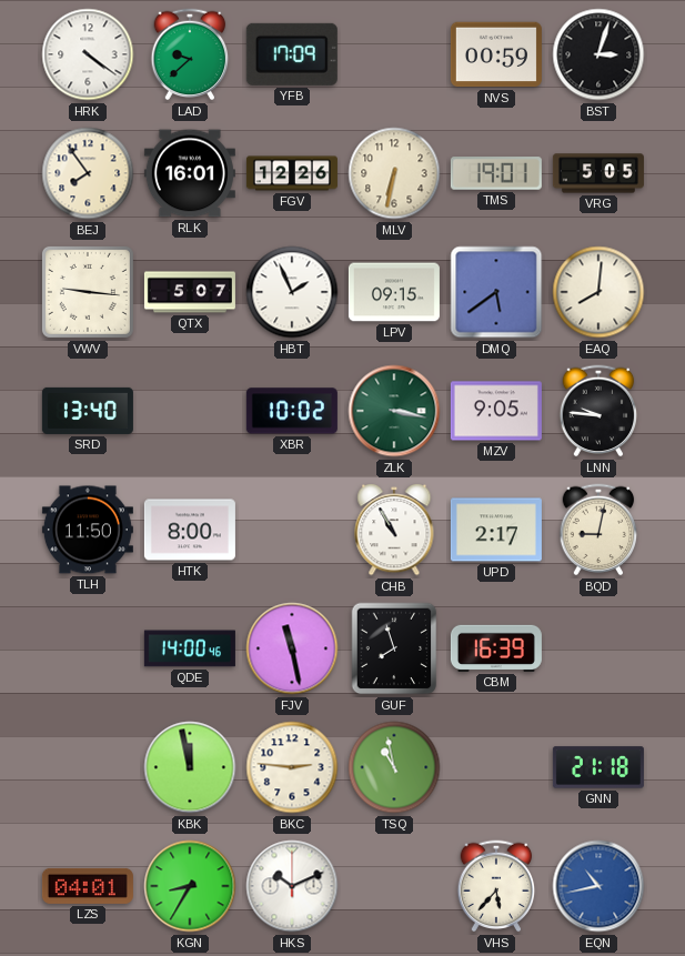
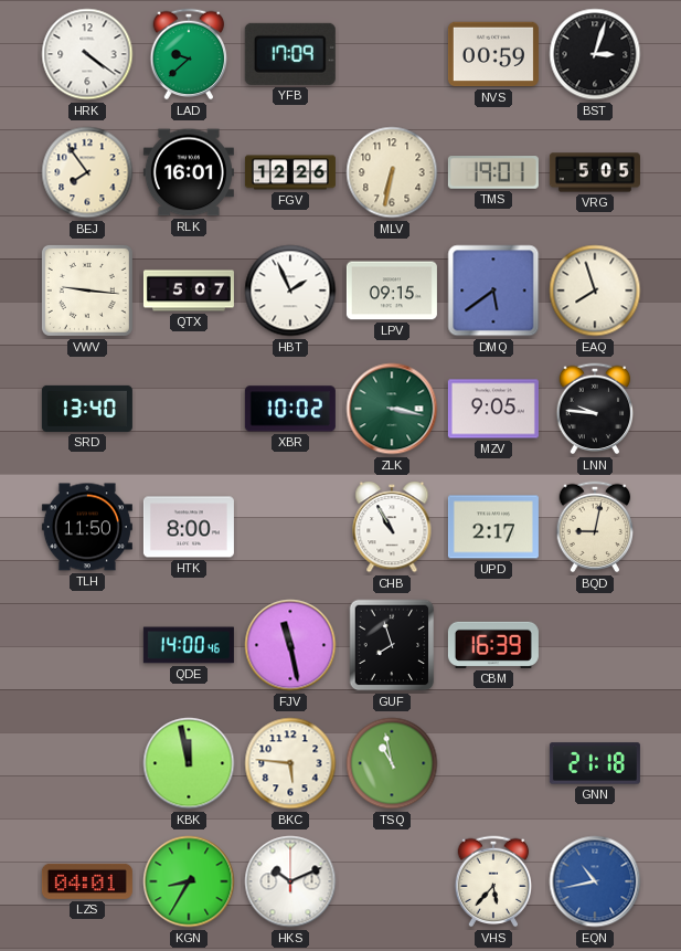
EAQ: 8:01 -> 7:57 (595, 290)
BKC: 2:46 -> 5:46 (290, 763)
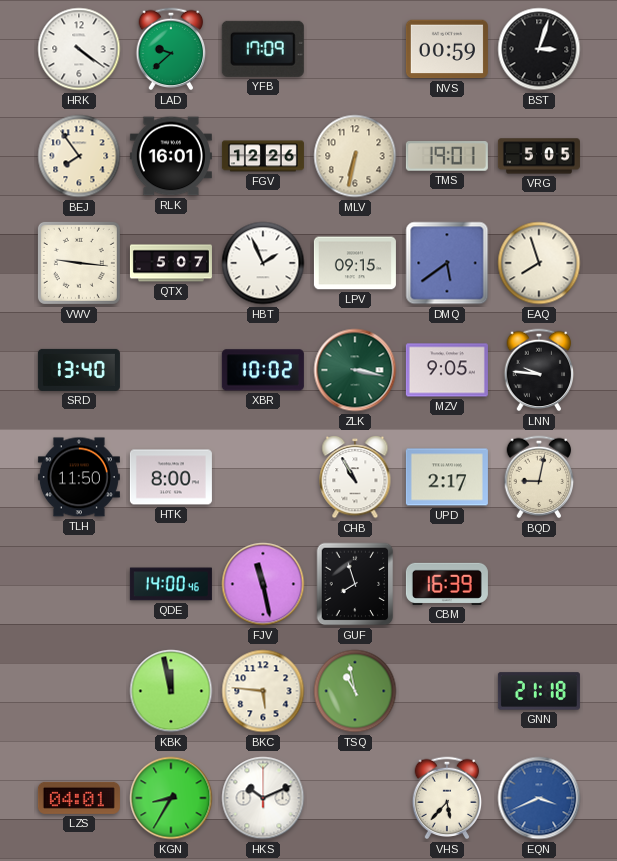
EQN: 10:43 -> 3:41 (539, 798)
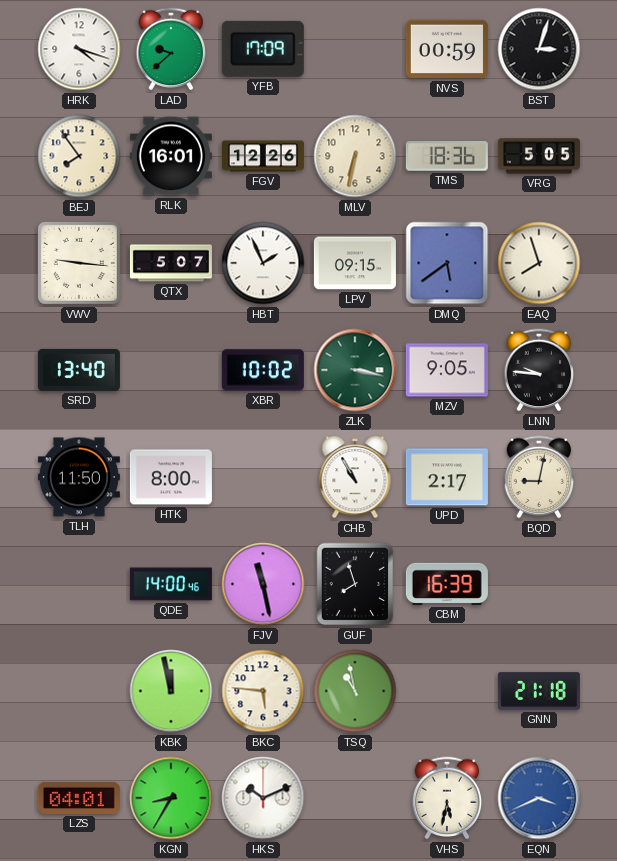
HRK: 4:21 -> 4:18 (79, 49)
TMS: 19:01 -> 18:36 (447, 156)
VHS: 5:37 -> 5:32 (447, 798)
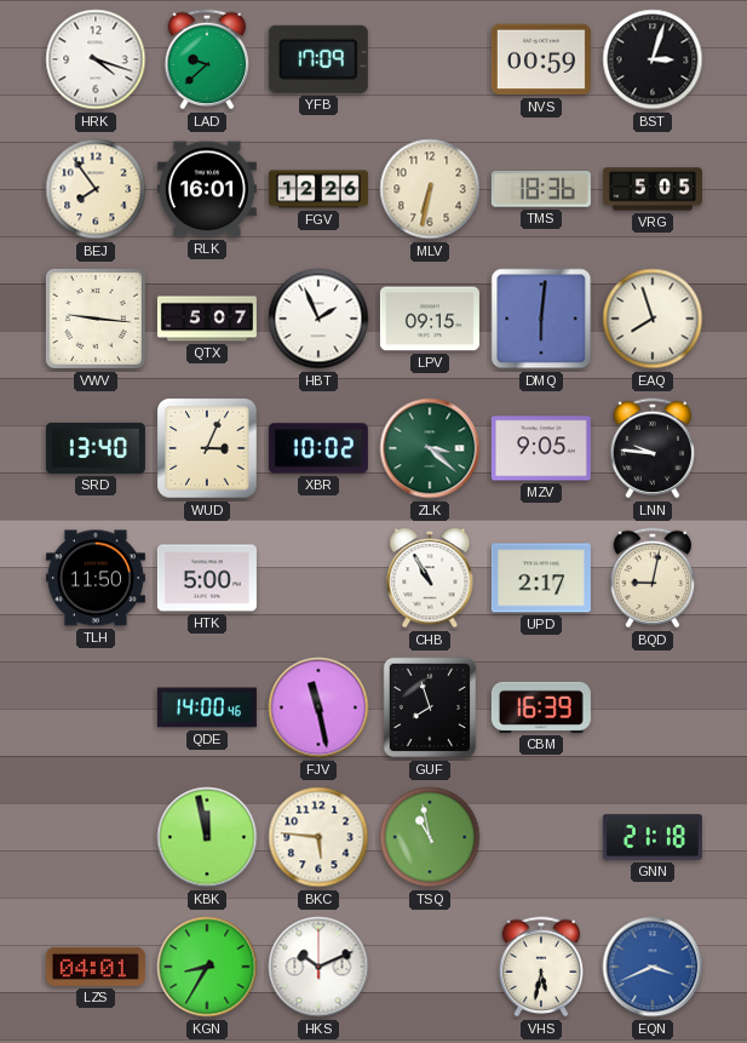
DMQ: 5:39 -> 6:01 (541, 319)
WUD: none -> 3:04 (207, 448)
ZLK: 3:17 -> 3:22 (430, 448)
HTK: 8:00 -> 5:00 (207, 578)
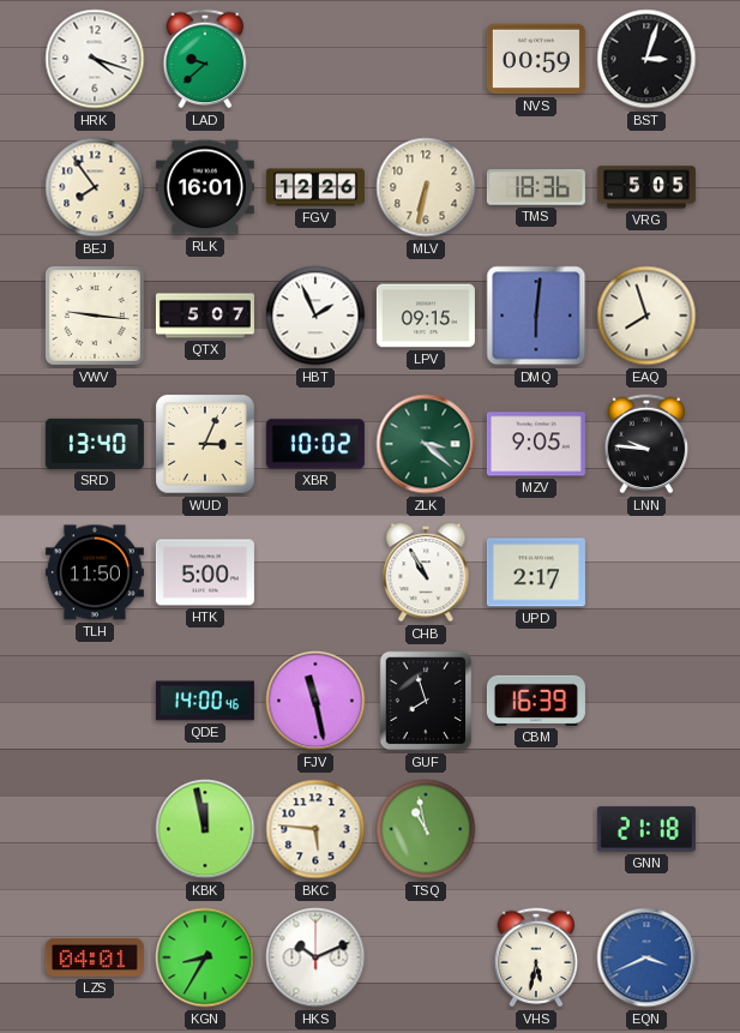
YFB: 17:09 -> none (318, 59)
BQD: 9:02 -> none (653, 578)
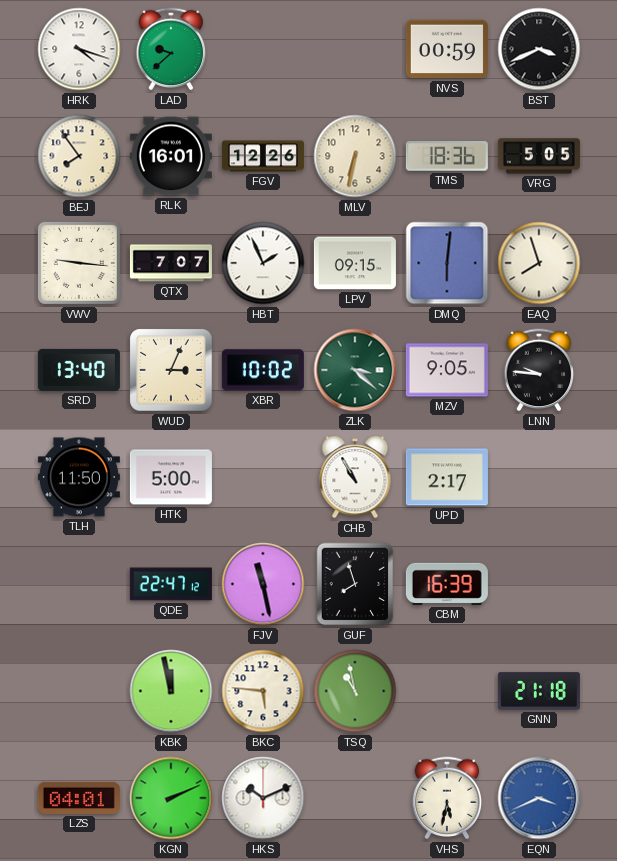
BST: 3:03 -> 3:41 (539, 49)
QTX: 5:07 -> 7:07 (171, 263)
QDE: 14:00 -> 22:47 (171, 584)
KGN: 8:35 -> 2:11 (171, 798)
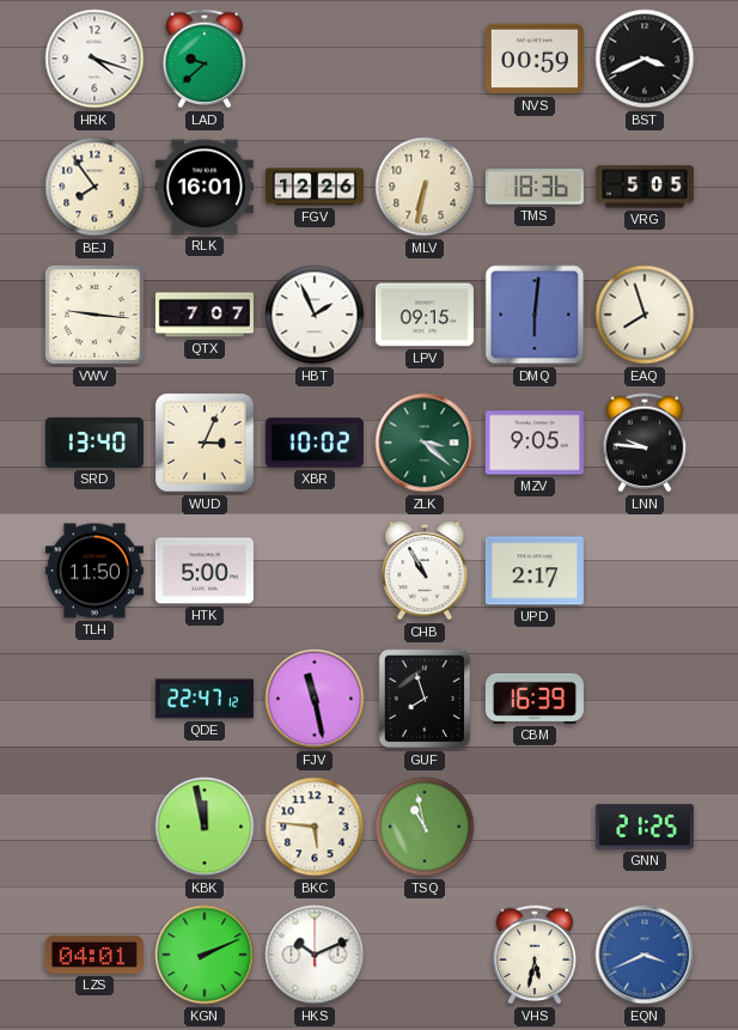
GNN: 21:18 -> 21:25 (645, 827)
